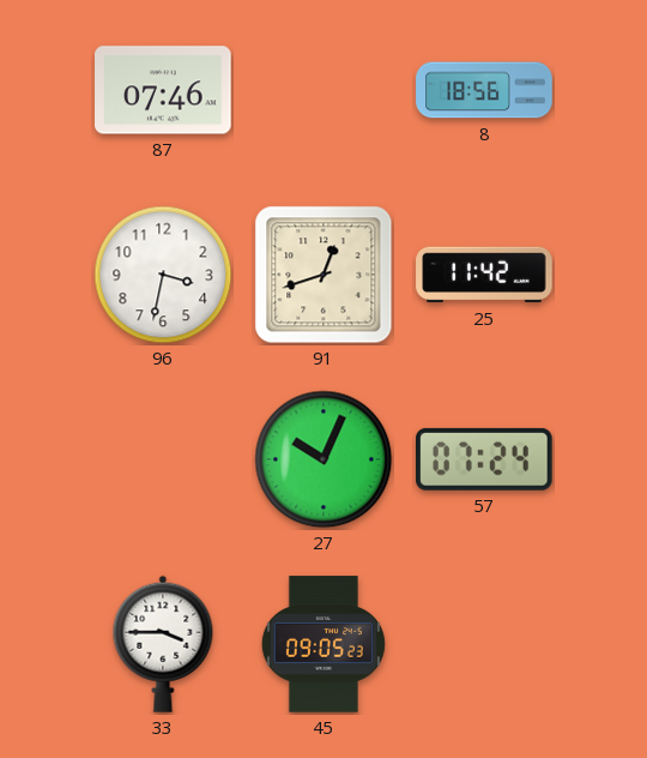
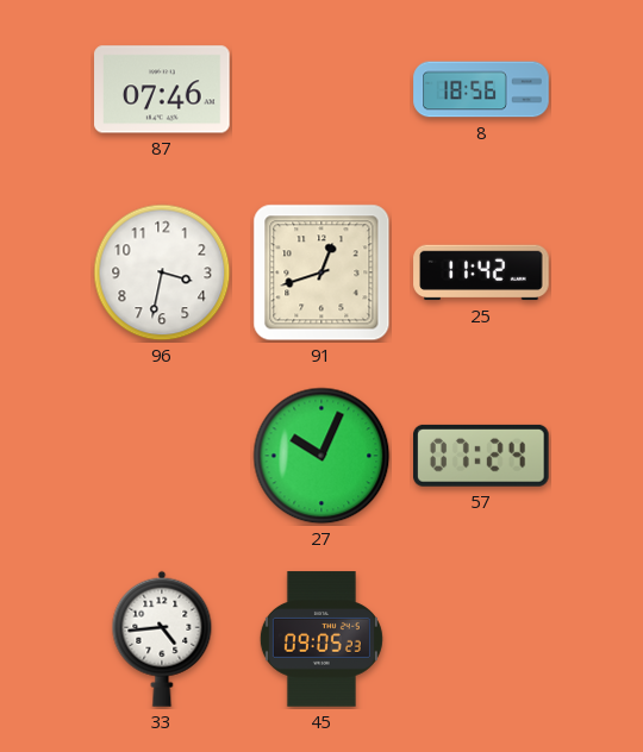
33: 3:45 -> 4:44 (162, 639)
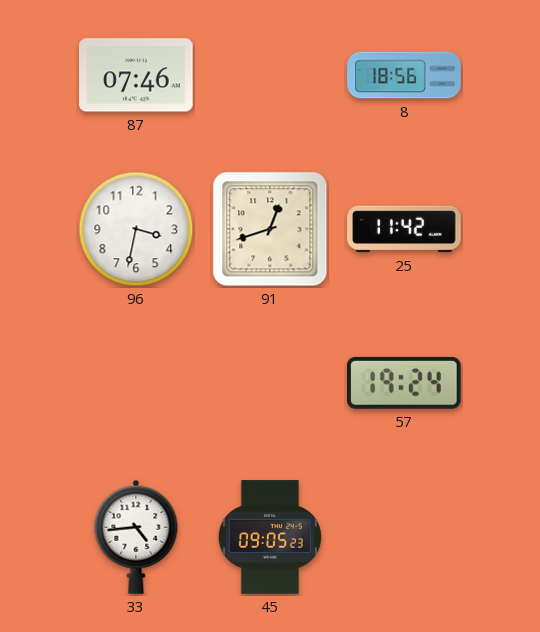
27: 10:04 -> none (321, 456)
57: 07:24 -> 19:24 (405, 383)
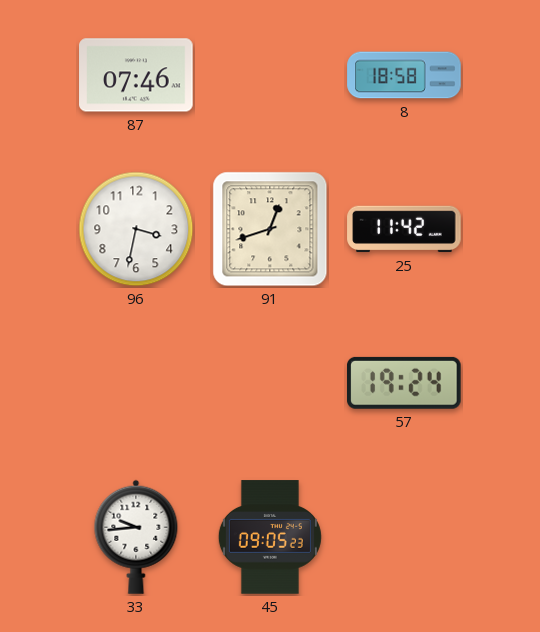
8: 18:56 -> 18:58 (404, 75)
33: 4:44 -> 9:44 (136, 537)
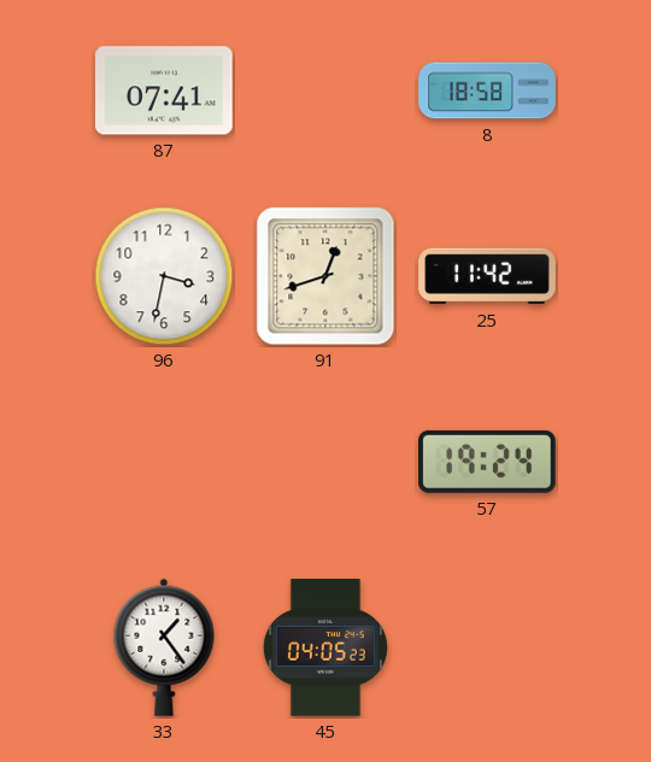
87: 07:46 -> 07:41 (164, 90)
33: 9:44 -> 1:24 (164, 647)
45: 09:05 -> 04:05 (325, 647)
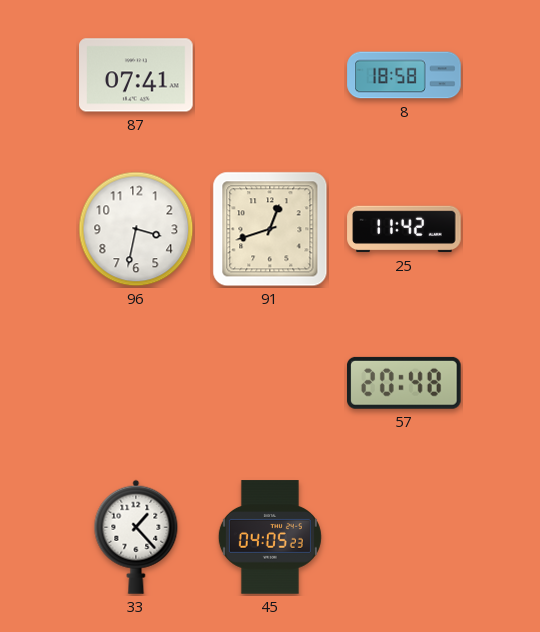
57: 19:24 -> 20:48 (405, 383)
33: 1:24 -> 1:23 (136, 537)
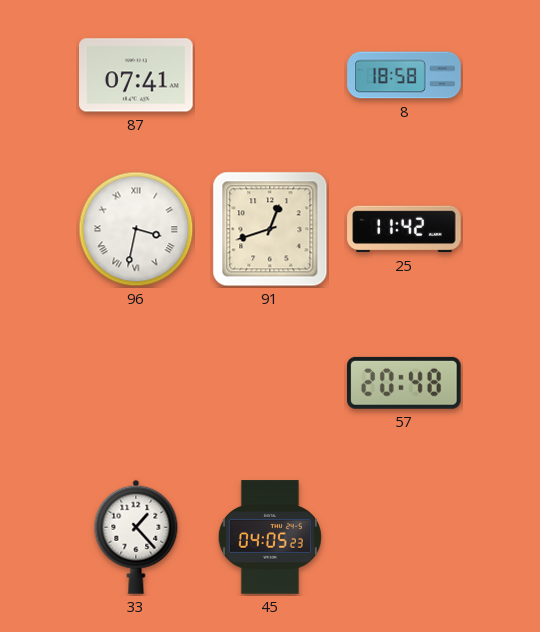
96 numerals: Arabic -> Roman (136, 229)
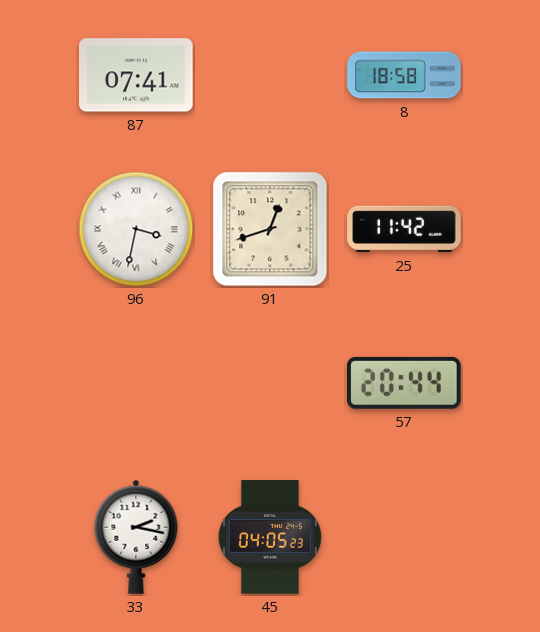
57: 20:48 -> 20:44 (405, 383)
33: 1:23 -> 2:17 (136, 537)
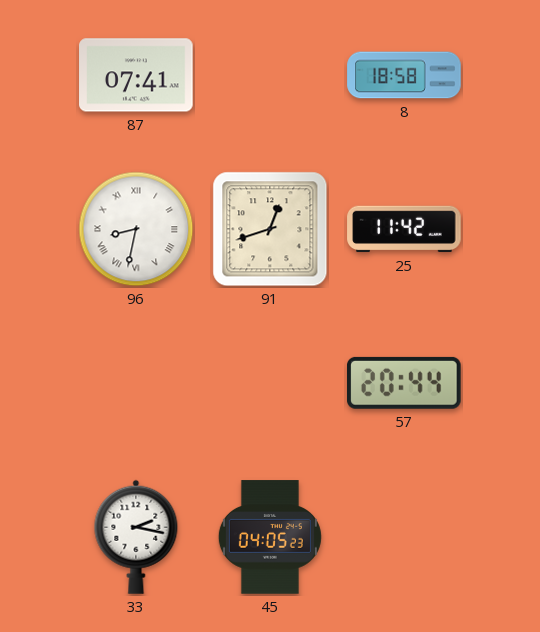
96: 3:32 -> 8:32 (136, 229)
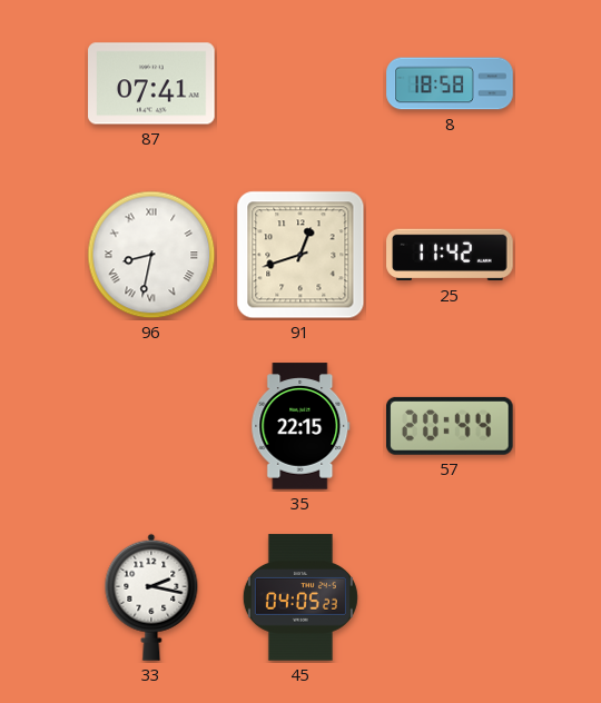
35: none -> 22:15 (300, 426)
